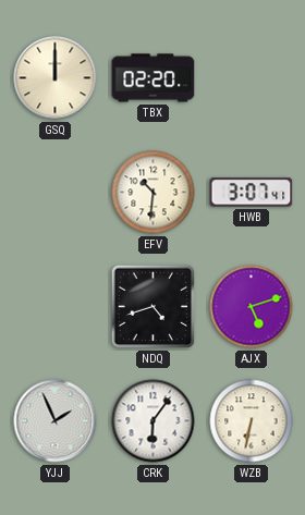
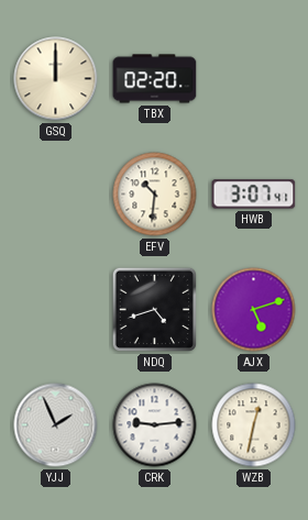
CRK: 6:06 -> 9:14 (155, 425)
WZB: 6:32 -> 12:32 (254, 425)
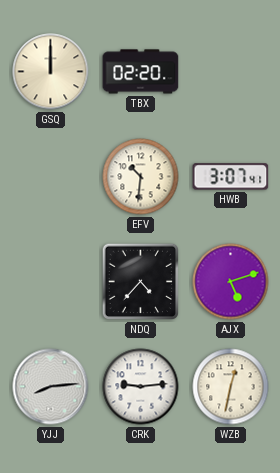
NDQ: 4:42 -> 4:37 (141, 282)
YJJ: 1:56 -> 8:14 (51, 387)
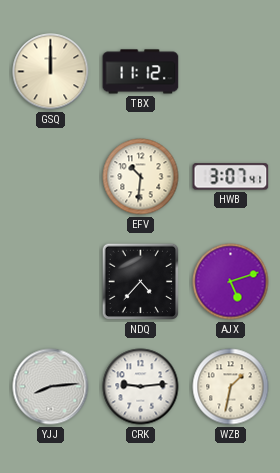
TBX: 02:20 -> 11:12 (141, 72)
WZB: 12:32 -> 1:32 (231, 387)
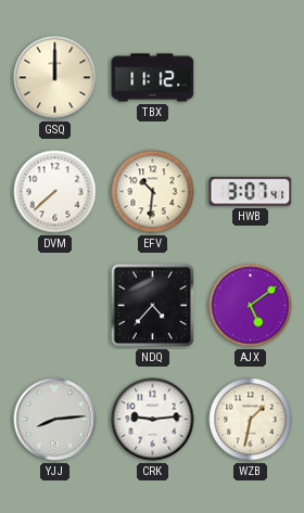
DVM: none -> 7:38 (55, 192)
AJX: 5:12 -> 5:09 (251, 306)
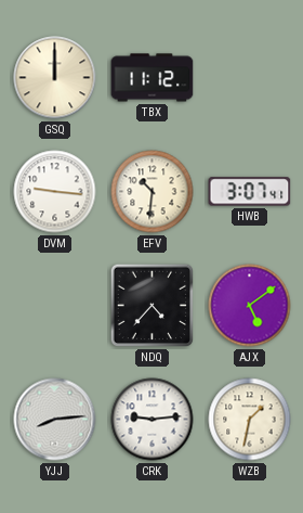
DVM: 7:38 -> 9:16 (55, 192)
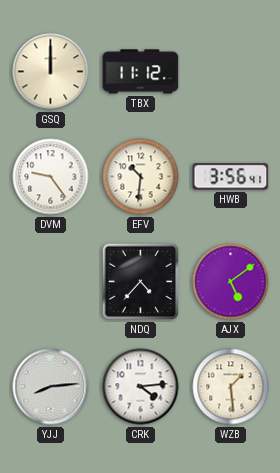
DVM: 9:16 -> 9:24 (51, 177)
HWB: 3:07 -> 3:56 (231, 177)
CRK: 9:14 -> 4:14 (141, 387)
WZB: 1:32 -> 1:29 (231, 387)
